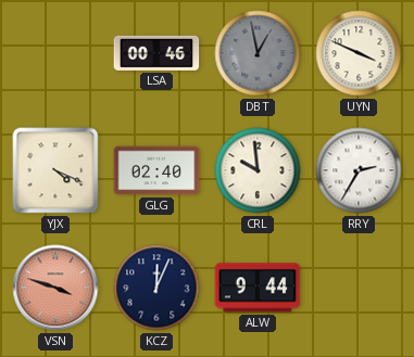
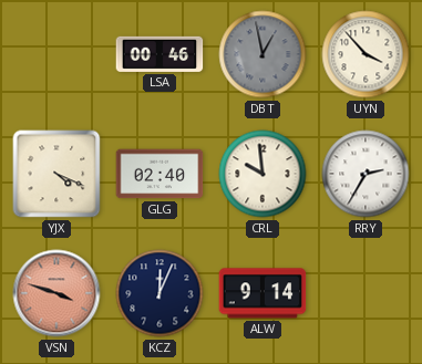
UYN: 3:49 -> 3:53 (366, 54)
ALW: 9:44 -> 9:14 (263, 293)
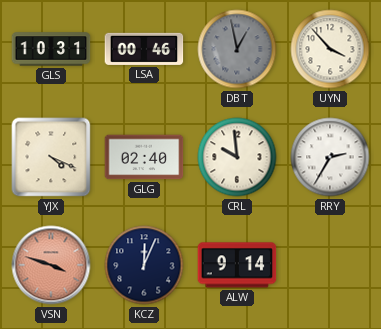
GLS: none -> 10:31 (51, 49)
